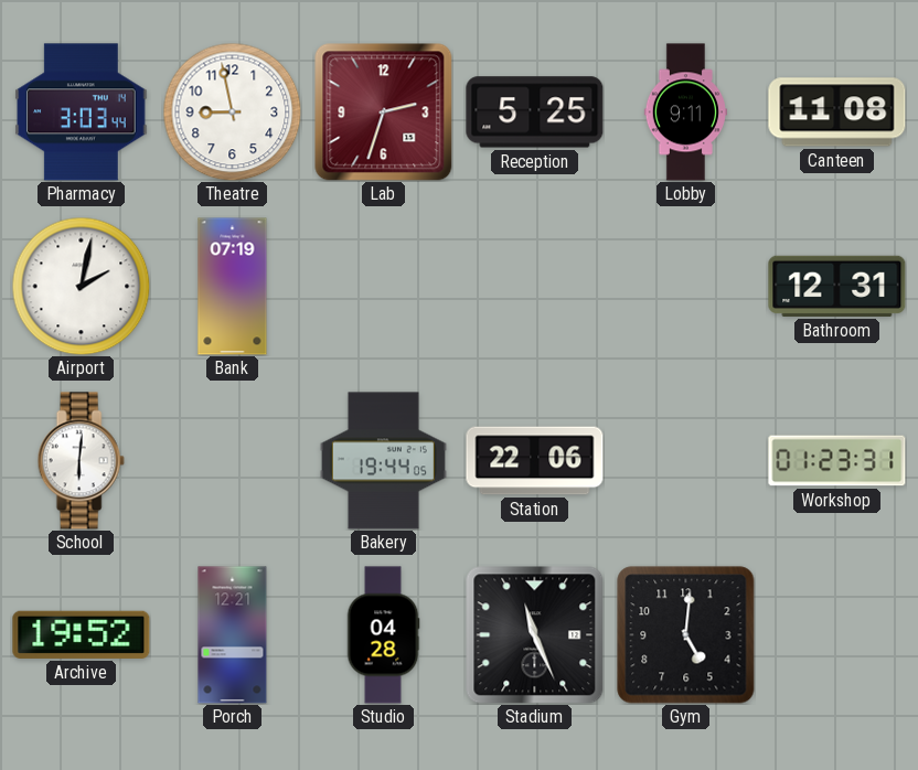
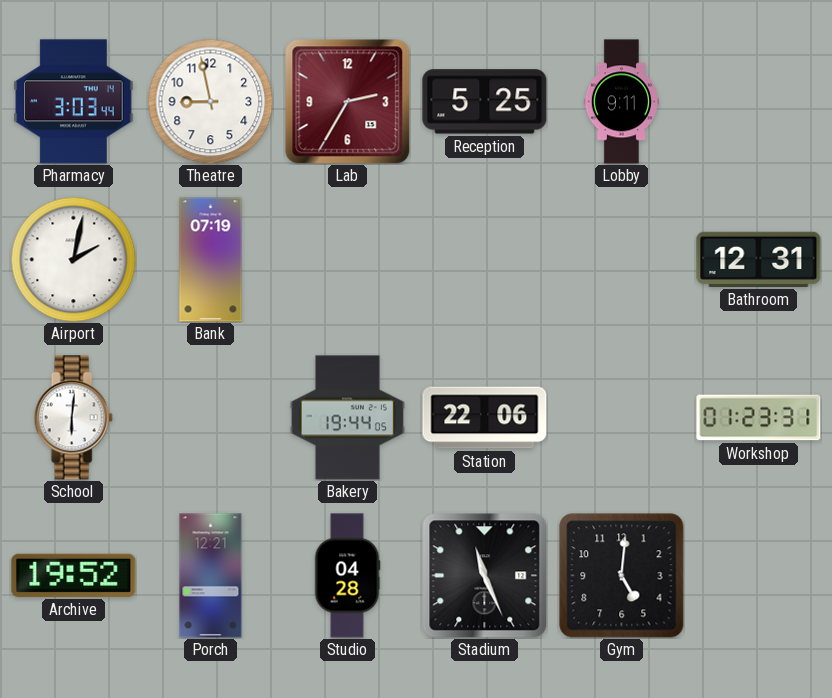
Lab: 2:33 -> 2:35 (347, 101)
Canteen: 11:08 -> none (837, 113)
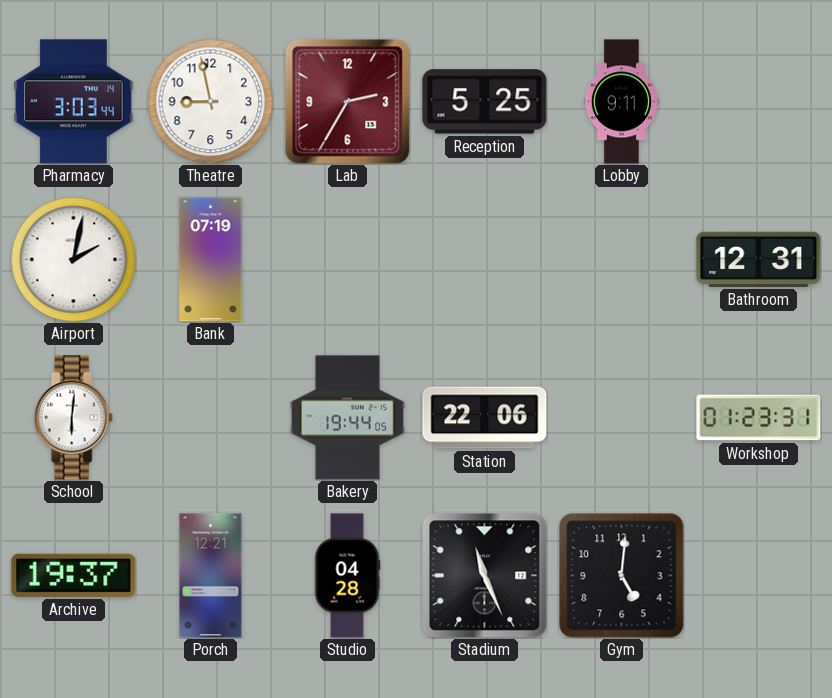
Archive: 19:52 -> 19:37 (74, 575)
